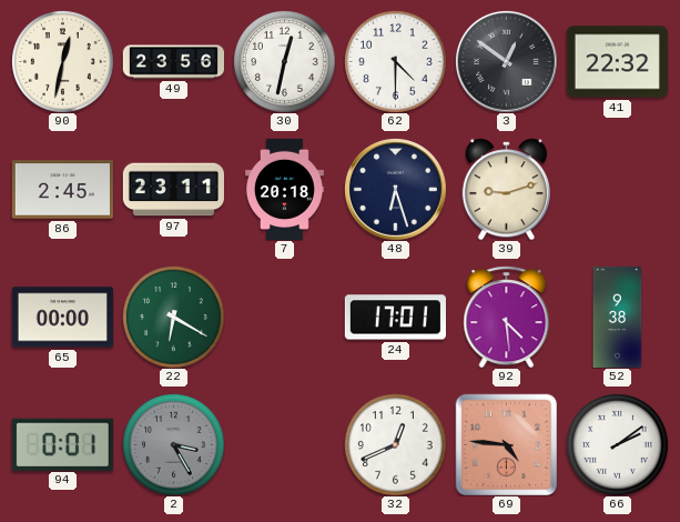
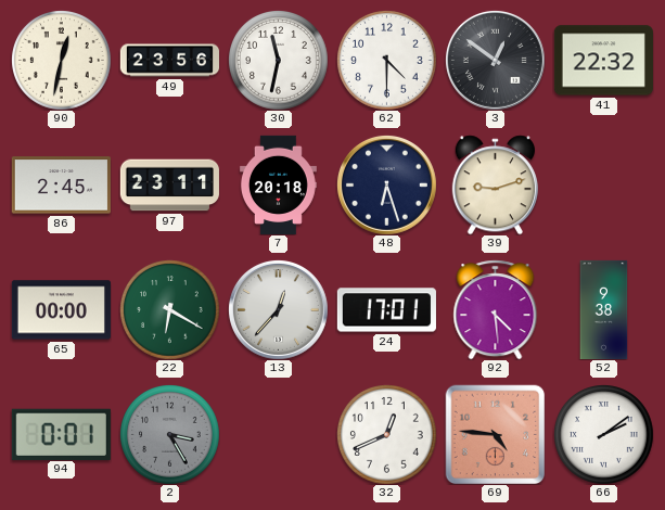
30: 12:32 -> 11:32 (279, 61)
13: none -> 12:37 (278, 309)
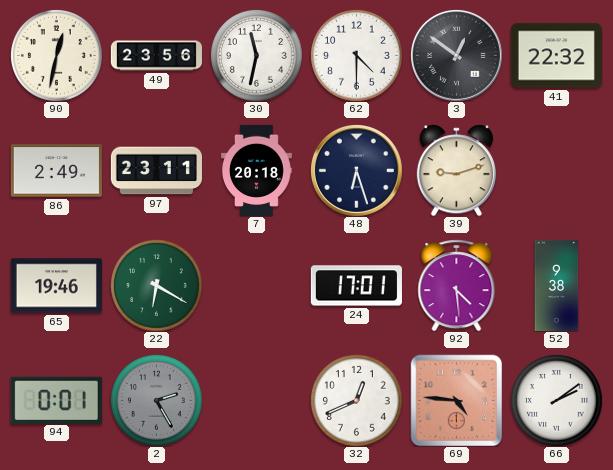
86: 2:45 -> 2:49 (56, 171)
65: 00:00 -> 19:46 (56, 286)
13: 12:37 -> none (278, 309)
2: 3:25 -> 2:25 (157, 401)
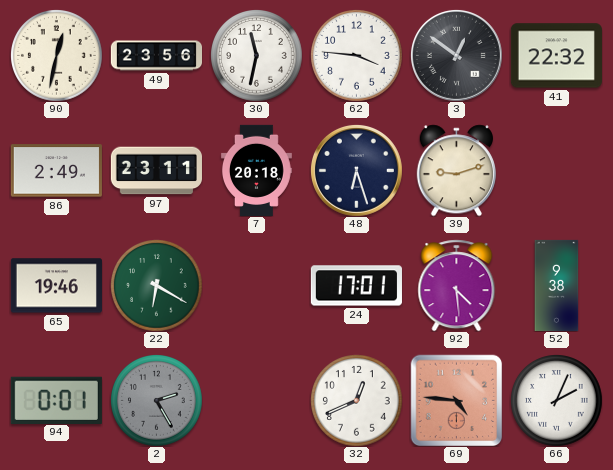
62: 4:30 -> 3:46 (357, 56)
66: 2:09 -> 2:04 (557, 401)
